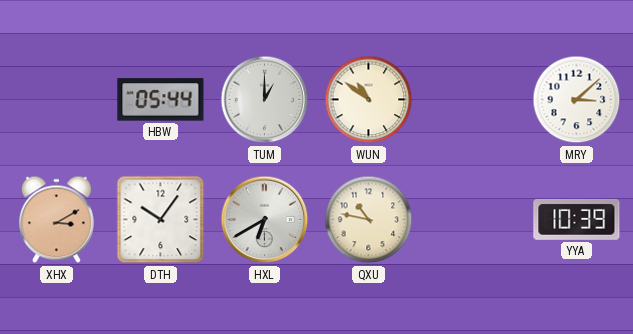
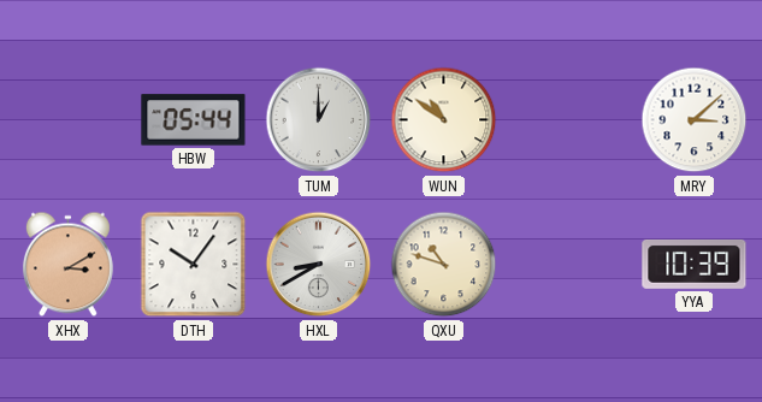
HXL: 6:40 -> 8:40 (319, 265)
QXU: 10:47 -> 10:48 (444, 265)
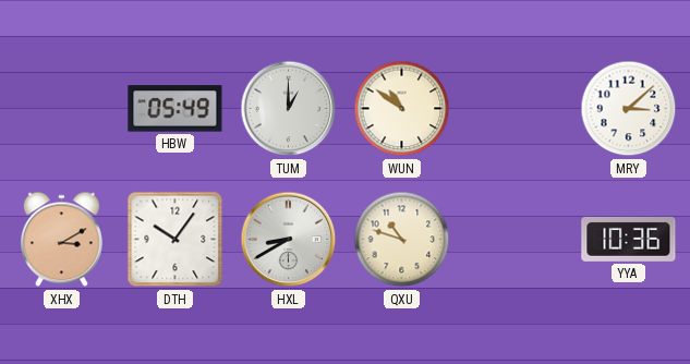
HBW: 05:44 -> 05:49 (175, 109)
YYA: 10:39 -> 10:36 (629, 239)
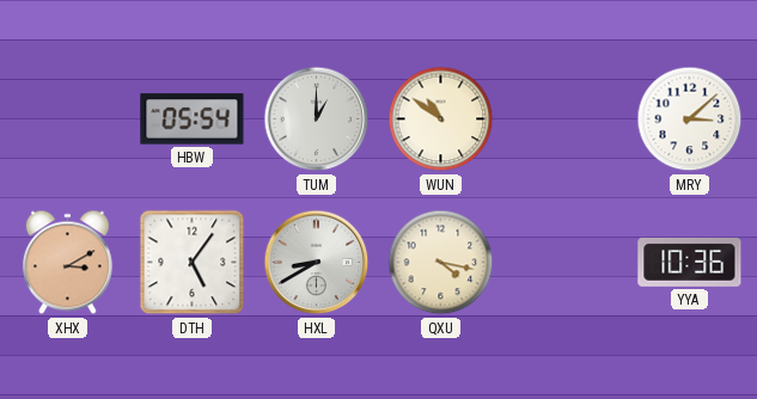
HBW: 05:49 -> 05:54 (193, 119)
DTH: 10:06 -> 5:06 (193, 263)
QXU: 10:48 -> 4:17 (441, 263)
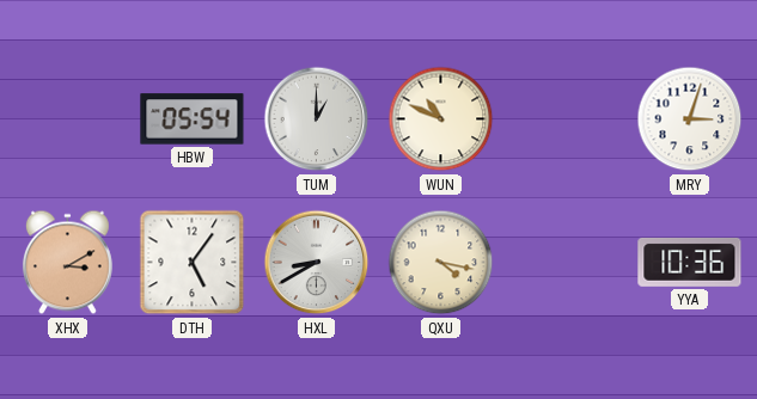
WUN: 10:51 -> 10:49 (441, 119)
MRY: 3:08 -> 3:03 (690, 119)
